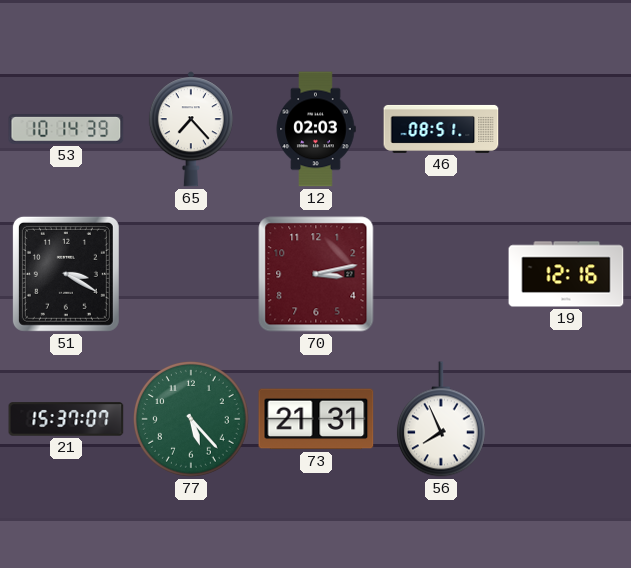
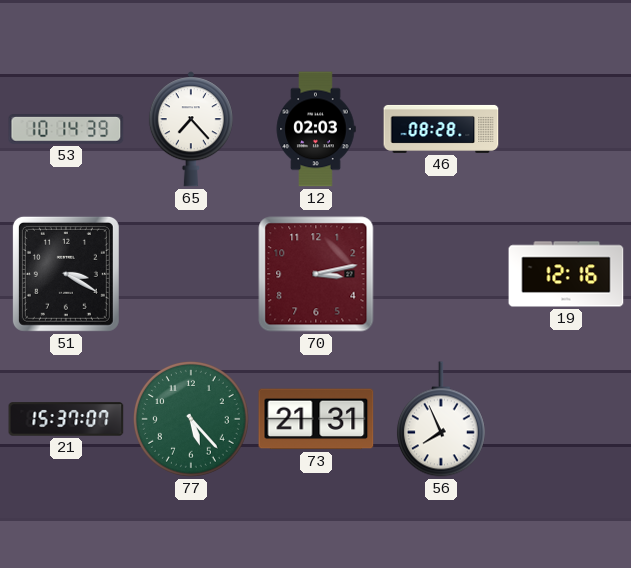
46: 08:51 -> 08:28 (441, 129)
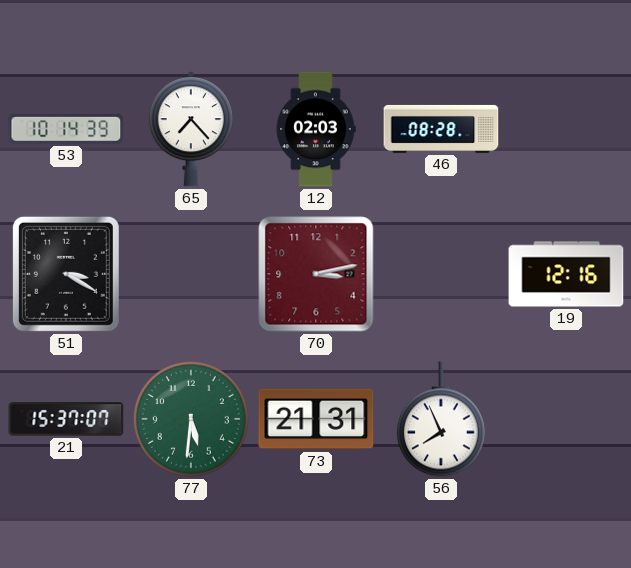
77: 5:23 -> 5:31 (191, 419)
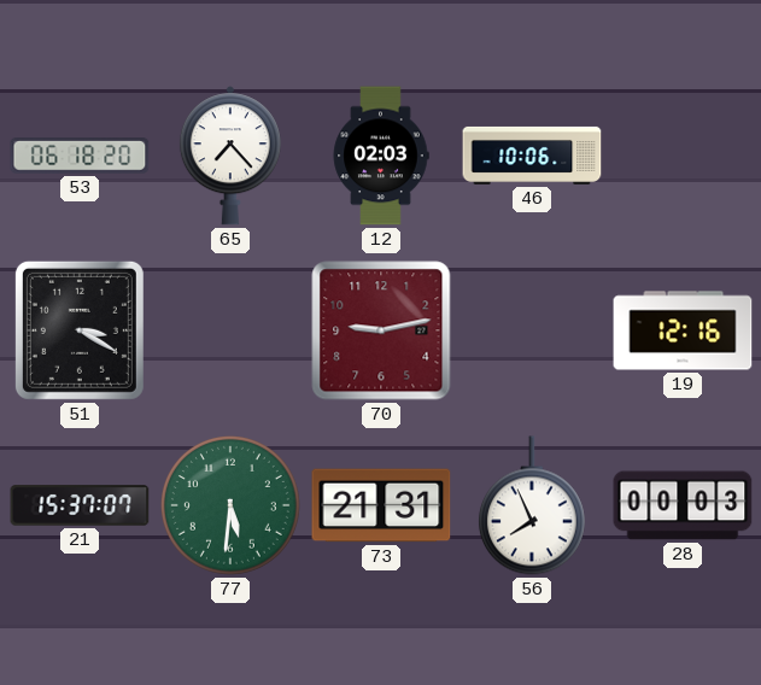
53: 10:14 -> 06:18 (80, 157)
46: 08:28 -> 10:06 (532, 156)
70: 3:13 -> 9:13 (381, 330)
28: none -> 00:03 (683, 505)
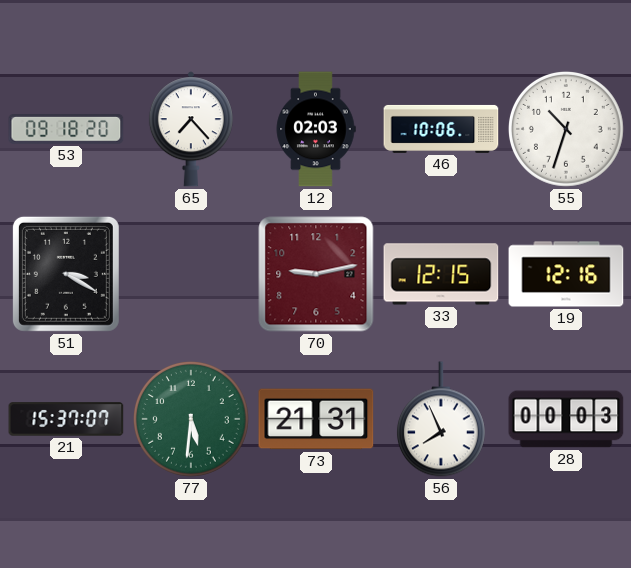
53: 06:18 -> 09:18 (66, 130)
55: none -> 10:33 (566, 129)
33: none -> 12:15 (441, 274)
